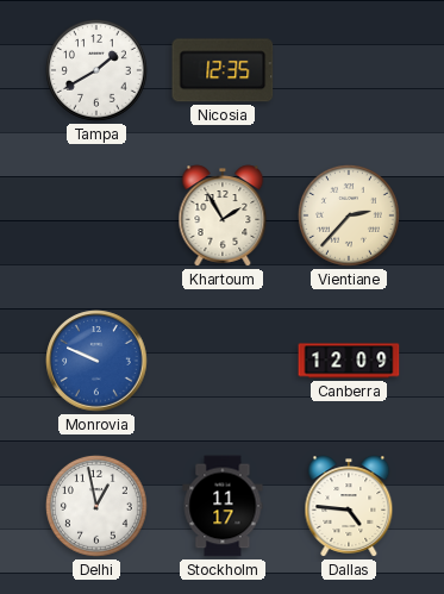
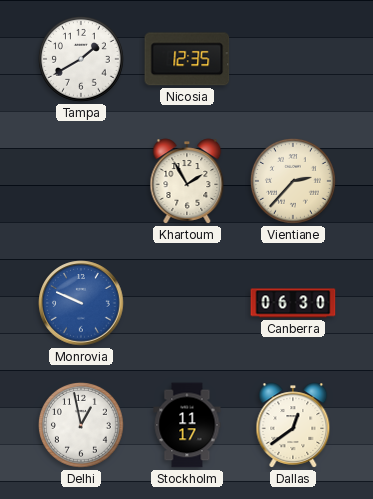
Canberra: 12:09 -> 06:30 (293, 303)
Dallas: 4:46 -> 12:39 (293, 425)
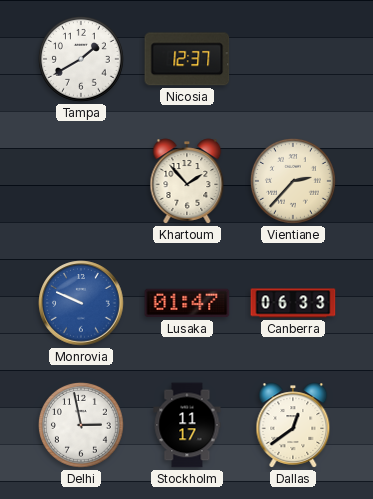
Nicosia: 12:35 -> 12:37 (187, 59)
Khartoum: 1:55 -> 1:53 (187, 181)
Lusaka: none -> 01:47 (187, 303)
Canberra: 06:30 -> 06:33 (293, 303)
Delhi: 12:58 -> 2:58 (82, 426)
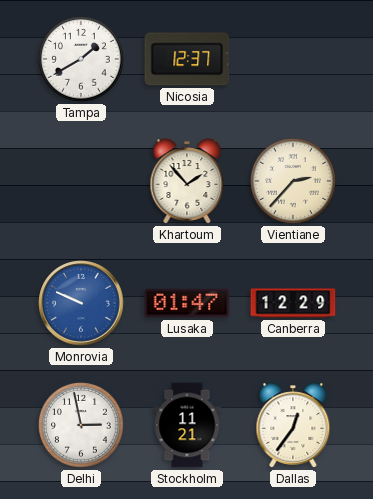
Canberra: 06:33 -> 12:29 (293, 303)
Stockholm: 11:17 -> 11:21 (187, 425)
Dallas: 12:39 -> 12:36 (293, 425)
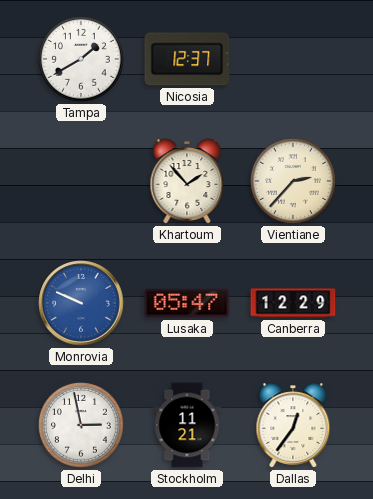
Lusaka: 01:47 -> 05:47 (187, 303)
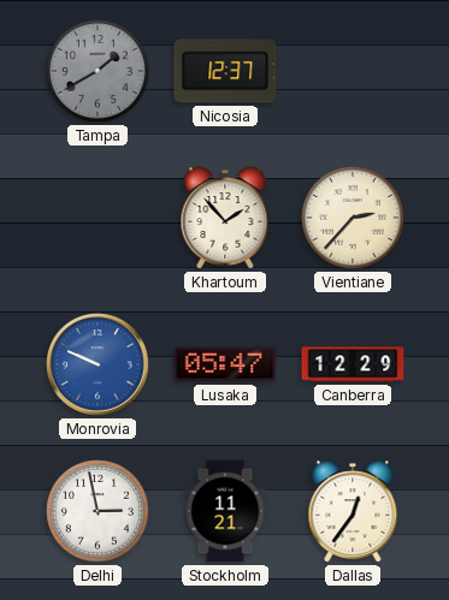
Tampa dial: white -> grey (99, 72)
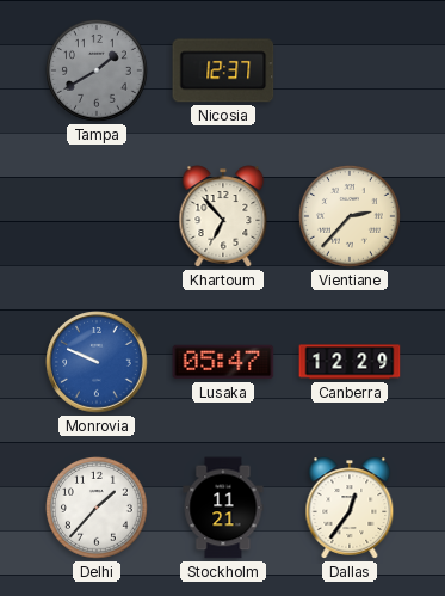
Khartoum: 1:53 -> 6:53 (223, 216)
Delhi: 2:58 -> 1:37 (98, 509)
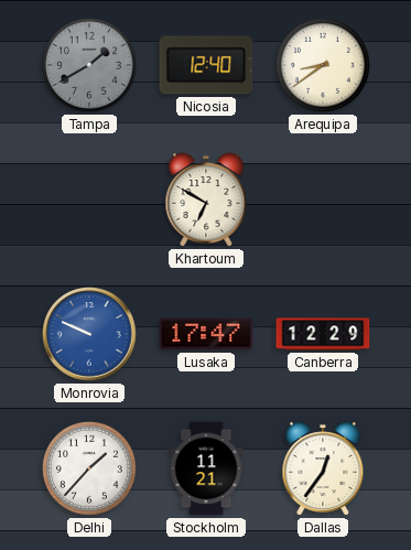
Nicosia: 12:37 -> 12:40 (206, 65)
Arequipa: none -> 8:39 (324, 66)
Khartoum: 6:53 -> 6:50 (206, 199)
Vientiane: 2:37 -> none (351, 217)
Lusaka: 05:47 -> 17:47 (206, 334)
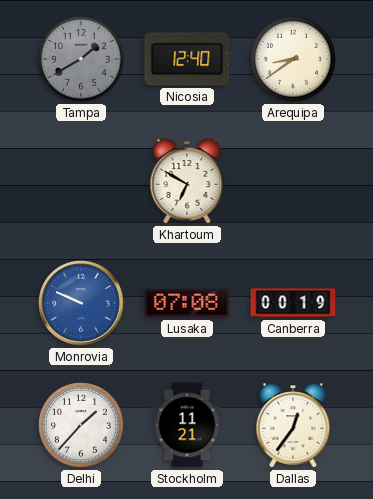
Lusaka: 17:47 -> 07:08 (187, 303)
Canberra: 12:29 -> 00:19 (293, 303)
